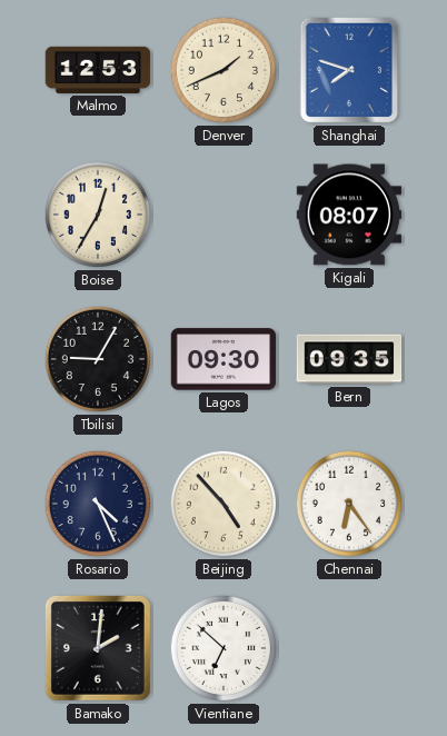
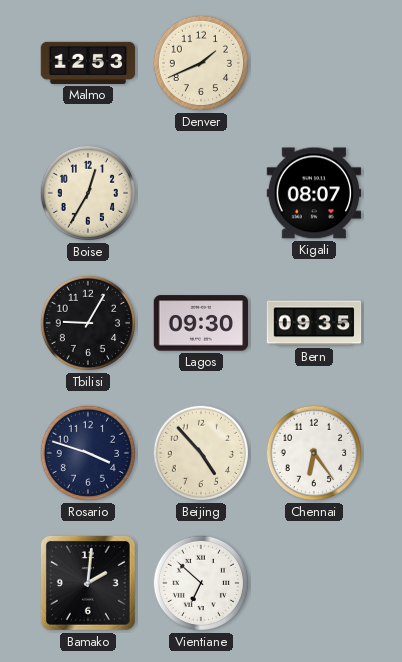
Shanghai: 7:48 -> none (348, 70)
Rosario: 4:26 -> 3:48 (88, 453)
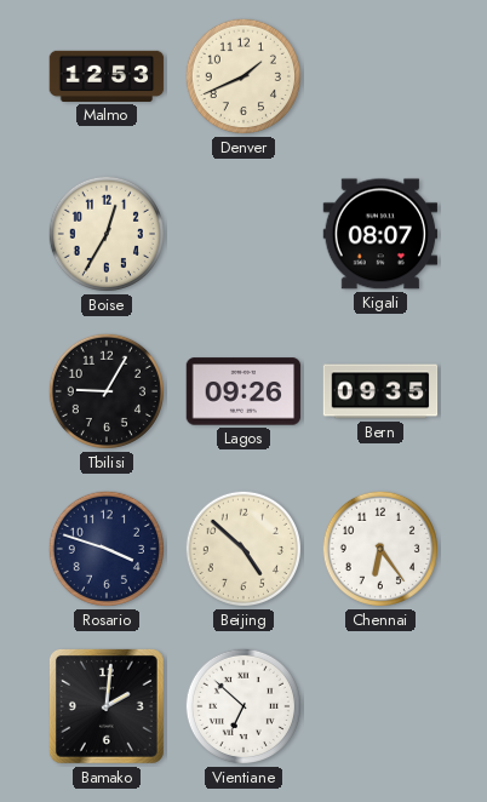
Lagos: 09:30 -> 09:26 (243, 391)
Beijing: 4:53 -> 4:52 (243, 549)
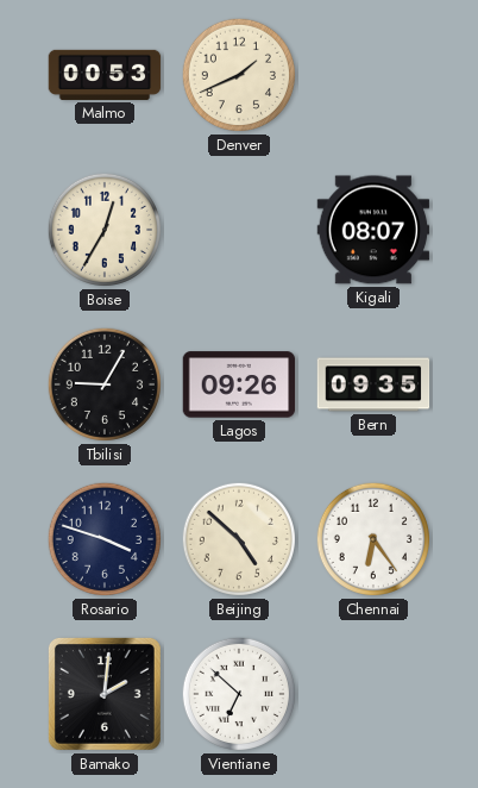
Malmo: 12:53 -> 00:53 (105, 75)
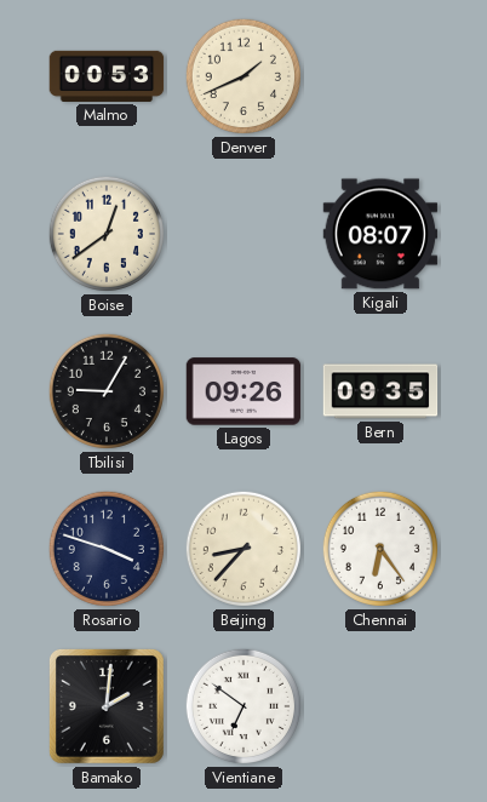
Boise: 12:35 -> 12:39 (107, 234)
Beijing: 4:52 -> 8:37 (243, 549)
Vientiane: 6:52 -> 6:51 (243, 706)
